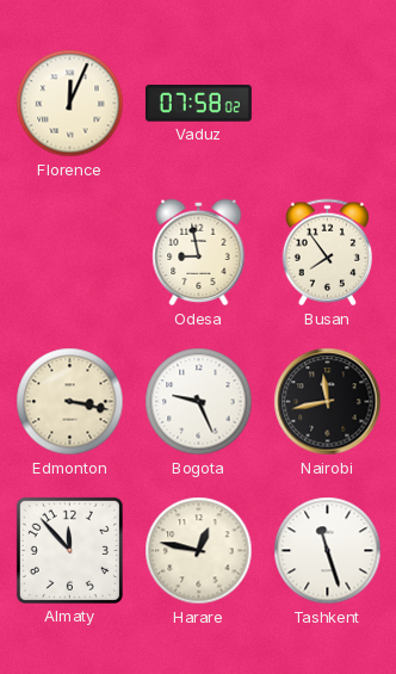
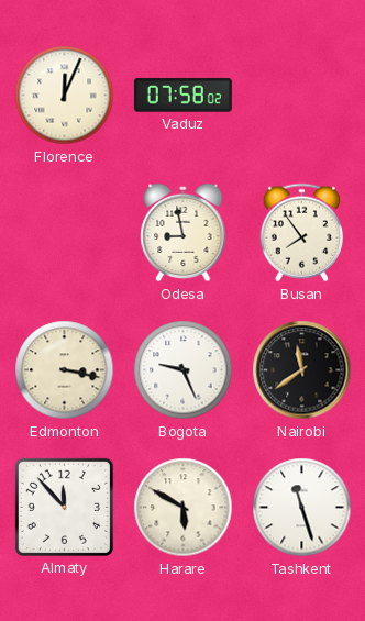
Nairobi: 11:43 -> 11:39 (302, 370)
Harare: 12:47 -> 5:50 (184, 508)
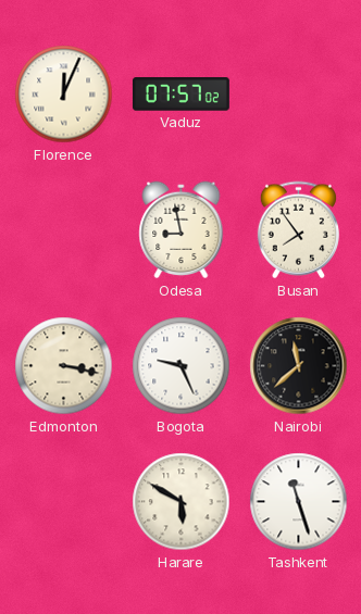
Vaduz: 07:58 -> 07:57 (180, 95)
Nairobi: 11:39 -> 11:38 (299, 366)
Almaty: 11:53 -> none (64, 507)
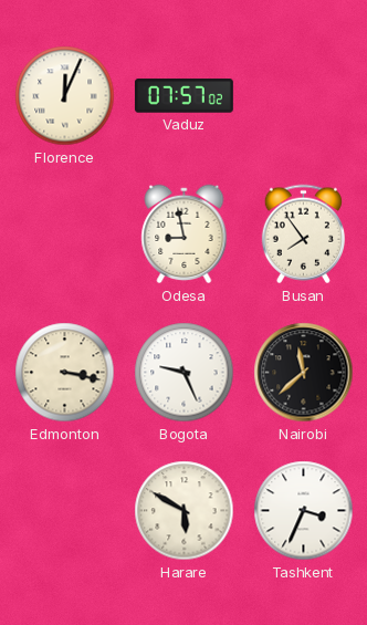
Tashkent: 11:27 -> 3:34 (304, 511)
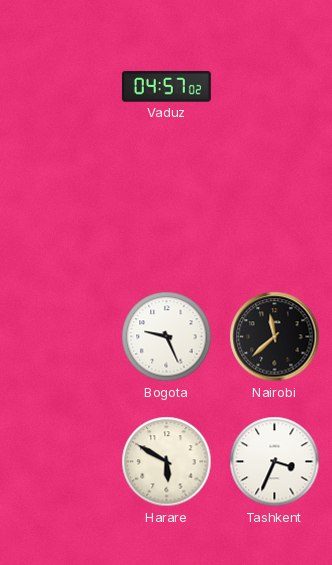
Florence: 12:04 -> none (65, 96)
Vaduz: 07:57 -> 04:57 (166, 87)
Odesa: 8:58 -> none (185, 235)
Busan: 7:54 -> none (303, 235)
Edmonton: 3:17 -> none (65, 373)
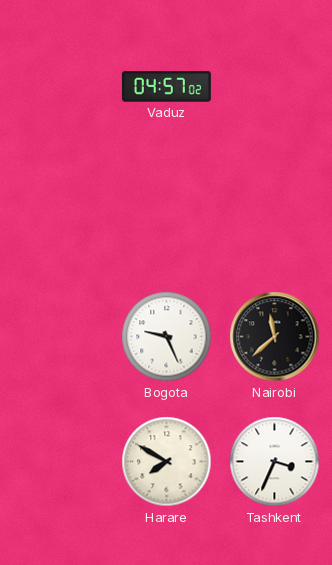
Harare: 5:50 -> 7:50 (167, 462)
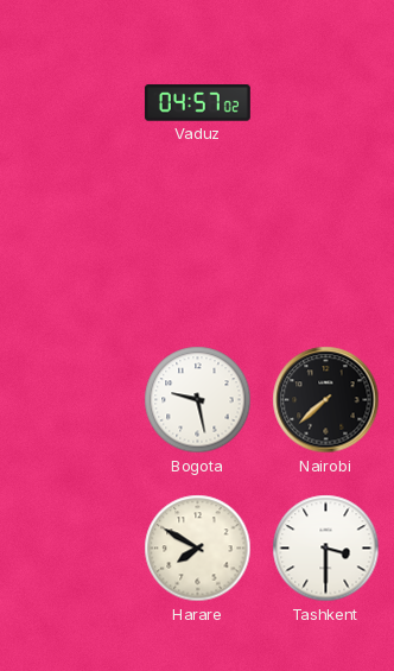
Bogota: 9:26 -> 9:28 (198, 400)
Nairobi: 11:38 -> 7:38 (326, 400)
Tashkent: 3:34 -> 3:30 (326, 549)
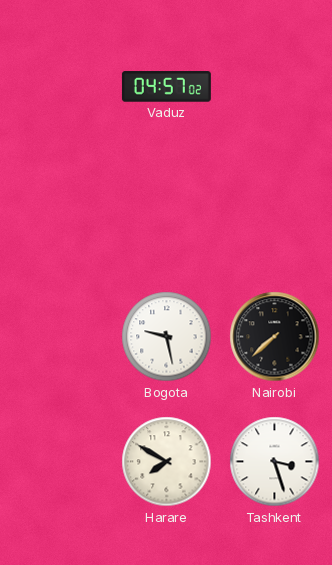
Tashkent: 3:30 -> 3:27 (275, 462)
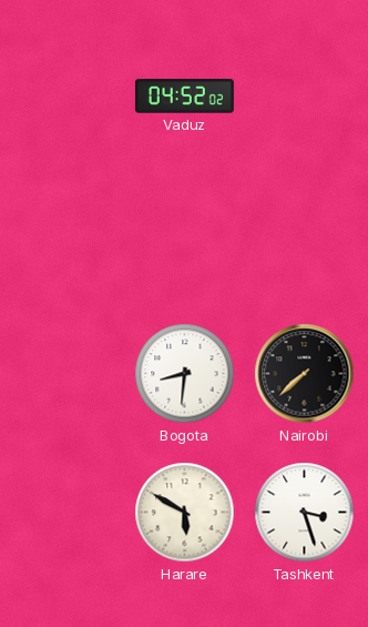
Vaduz: 04:57 -> 04:52 (184, 97)
Bogota: 9:28 -> 8:31 (185, 374)
Harare: 7:50 -> 5:50 (185, 513)
